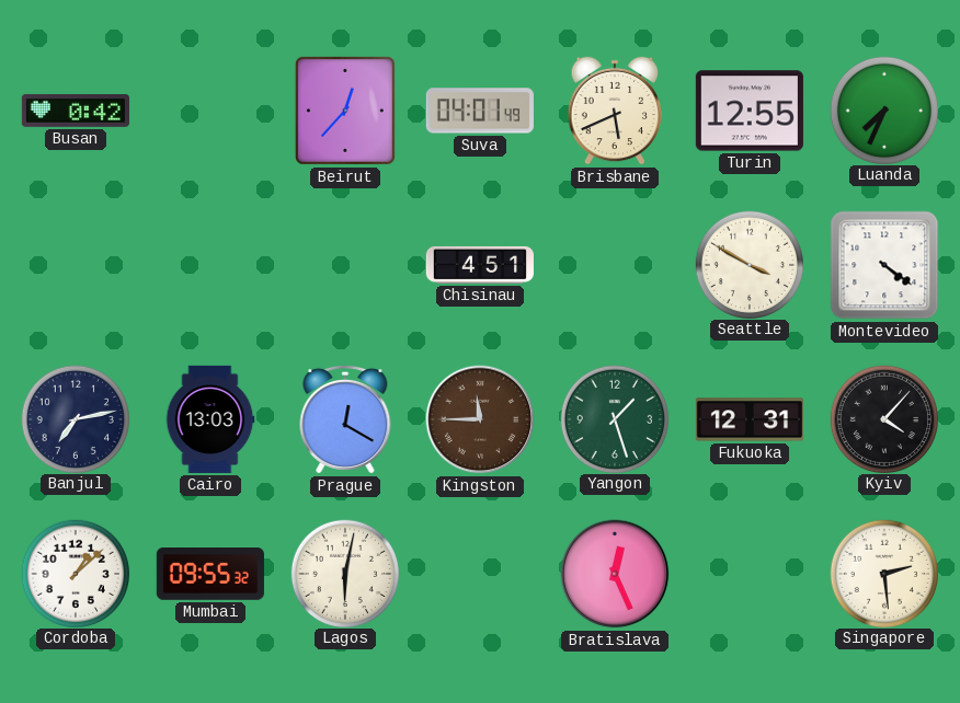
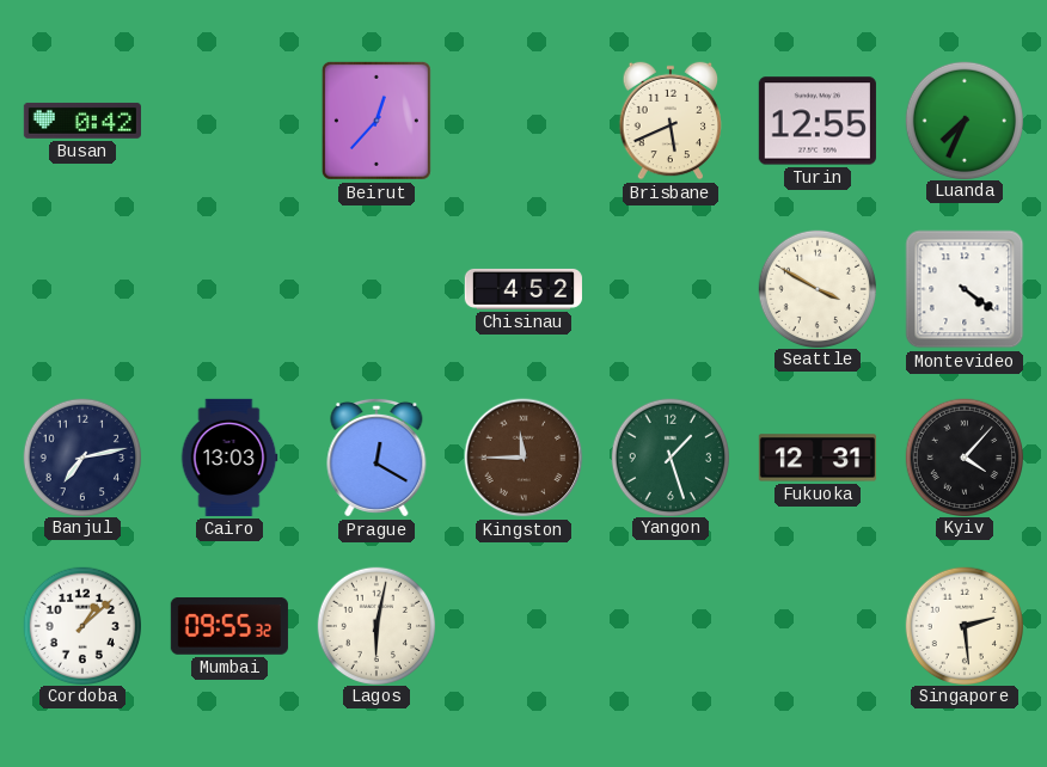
Suva: 04:01 -> none (480, 111)
Chisinau: 4:51 -> 4:52 (523, 289)
Bratislava: 12:26 -> none (615, 574)
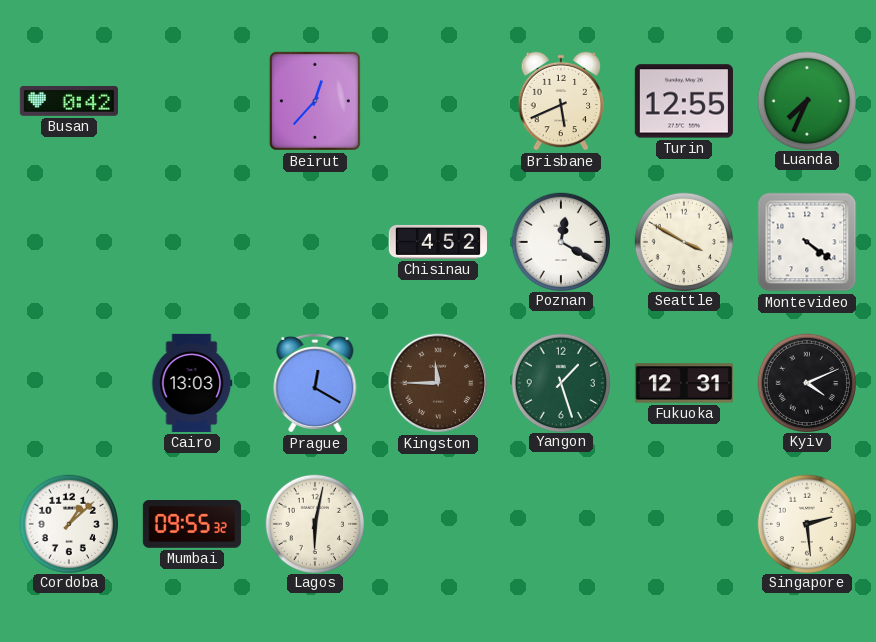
Poznan: none -> 12:20 (560, 241)
Banjul: 7:13 -> none (81, 456)
Kyiv: 4:07 -> 4:11 (806, 382)
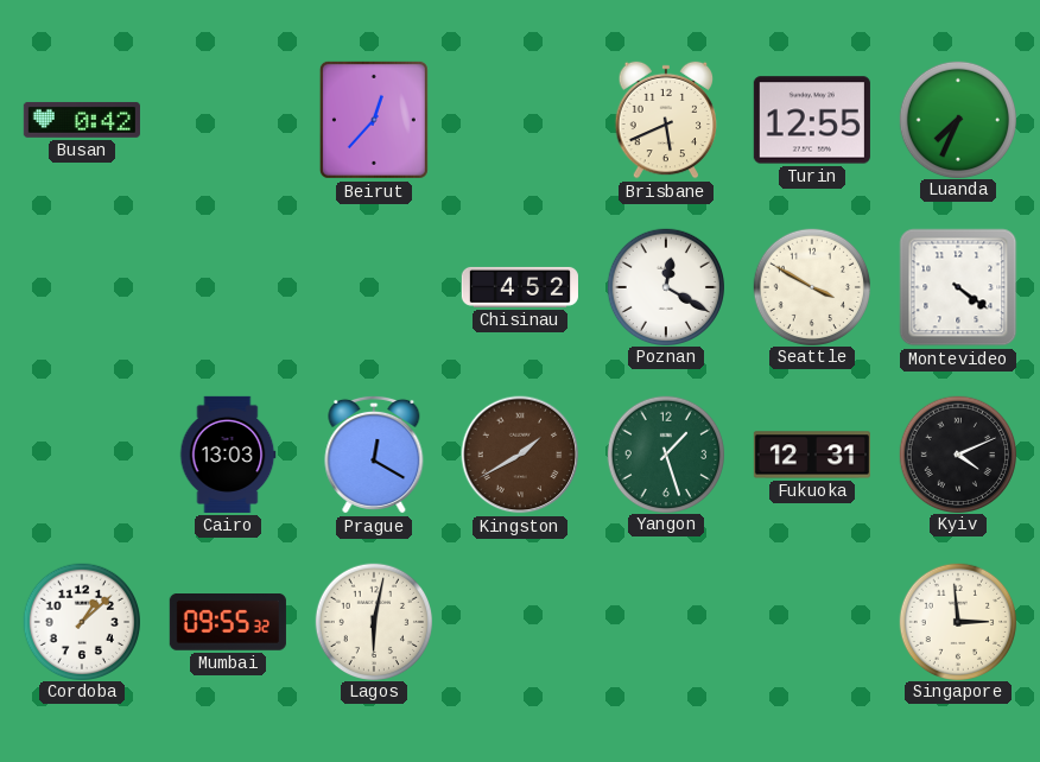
Kingston: 11:45 -> 1:40 (520, 455)
Singapore: 2:29 -> 2:59 (957, 621)
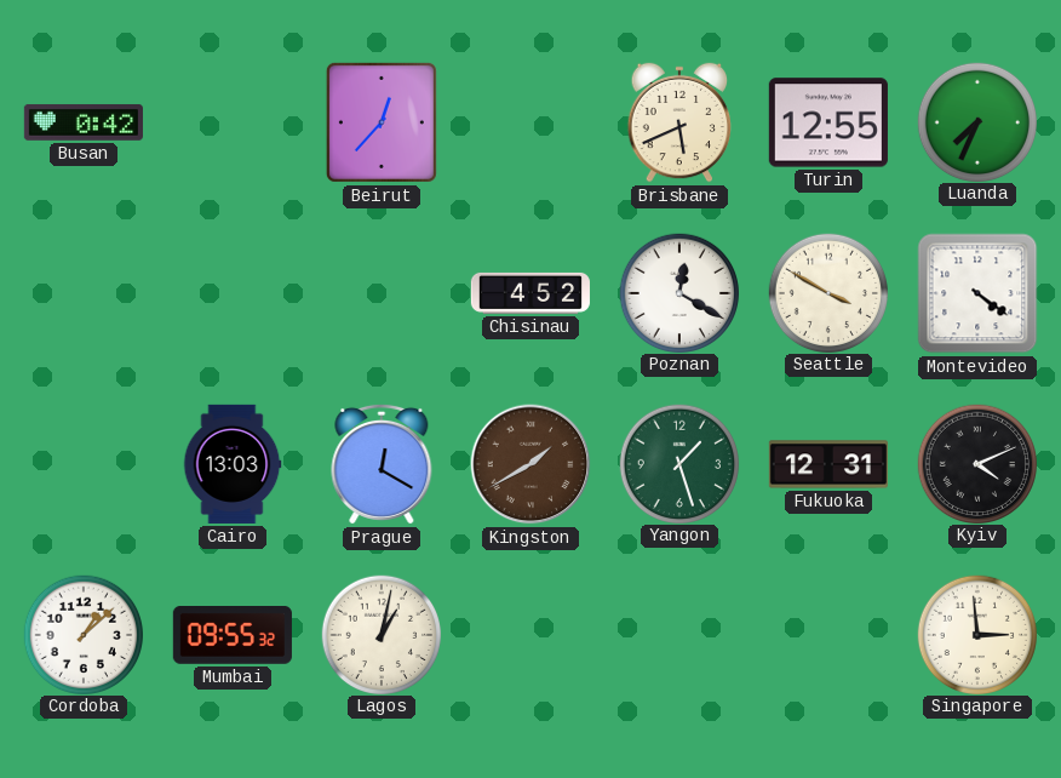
Lagos: 6:02 -> 1:02 (380, 634)
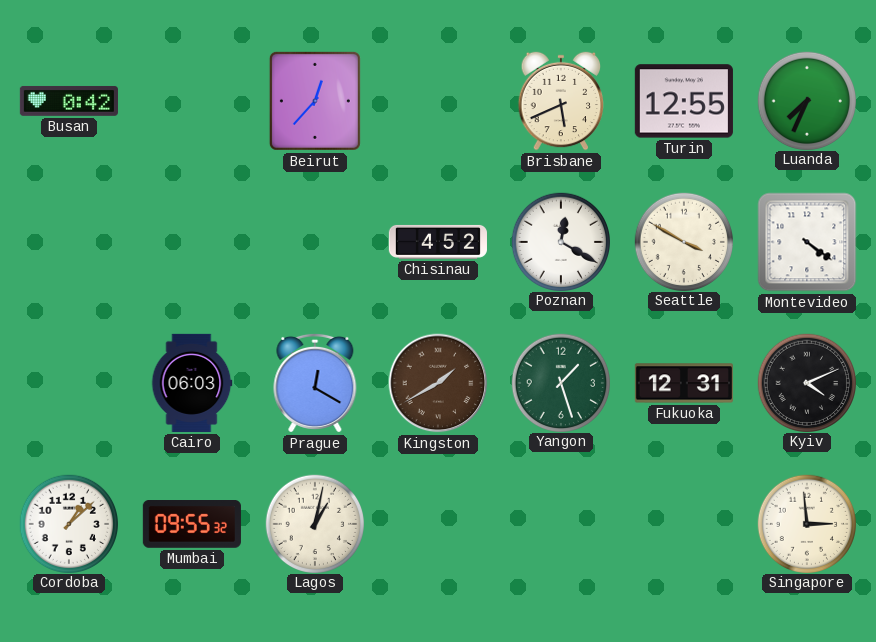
Cairo: 13:03 -> 06:03 (192, 383)
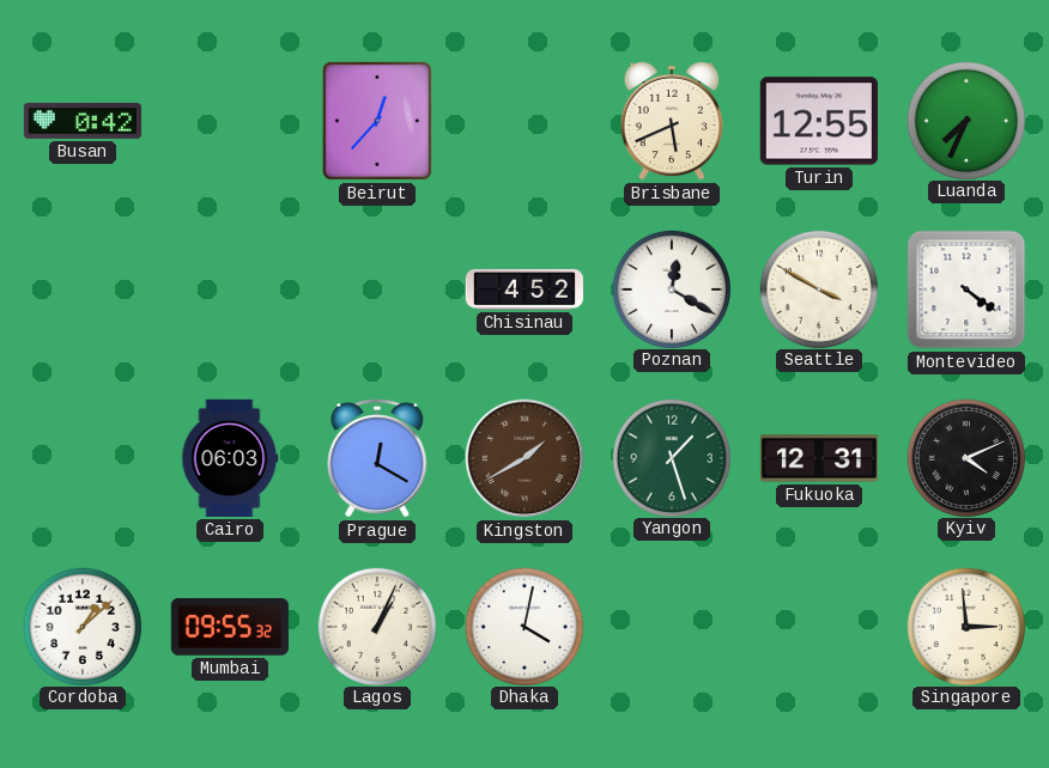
Lagos: 1:02 -> 1:04 (376, 626)
Dhaka: none -> 4:02 (523, 626)
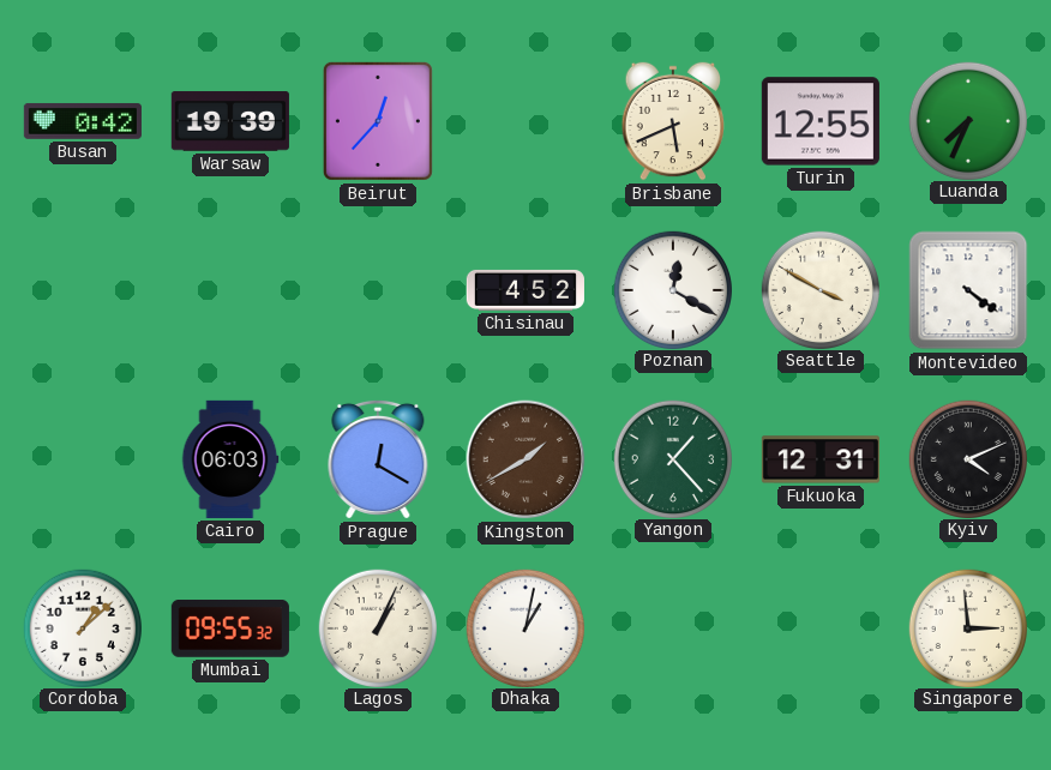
Warsaw: none -> 19:39 (230, 121)
Yangon: 1:27 -> 1:23 (672, 458)
Dhaka: 4:02 -> 1:02 (524, 627)
